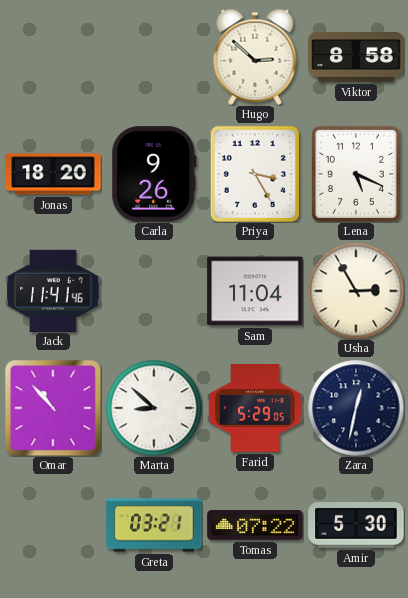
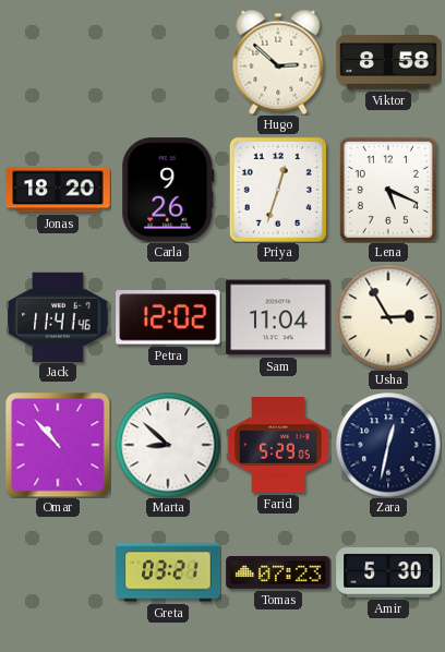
Priya: 3:25 -> 12:33 (278, 190)
Petra: none -> 12:02 (168, 317)
Tomas: 07:22 -> 07:23 (278, 573)
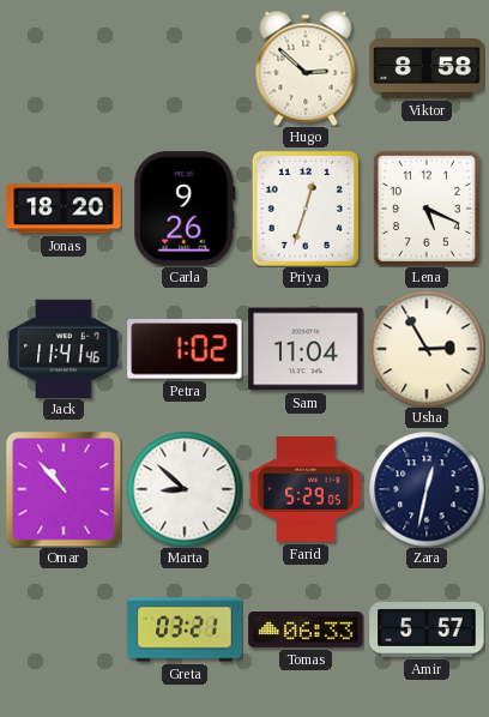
Petra: 12:02 -> 1:02 (185, 349)
Tomas: 07:23 -> 06:33 (306, 631)
Amir: 5:30 -> 5:57 (427, 631)
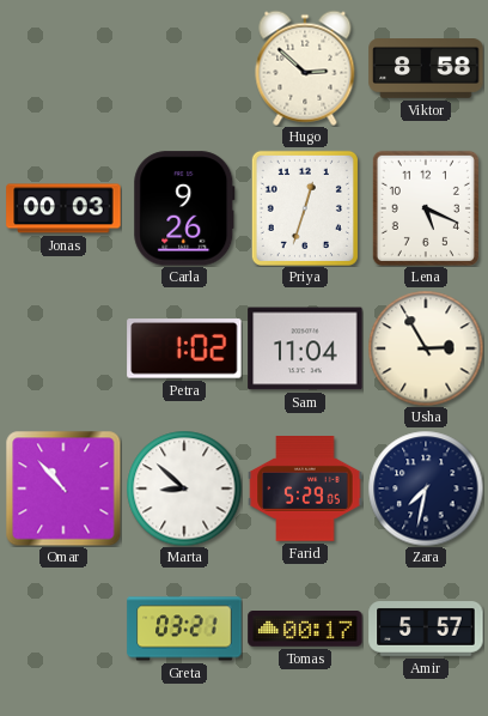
Jonas: 18:20 -> 00:03 (63, 208)
Jack: 11:41 -> none (64, 348)
Zara: 12:32 -> 7:32 (426, 489)
Tomas: 06:33 -> 00:17 (305, 630)
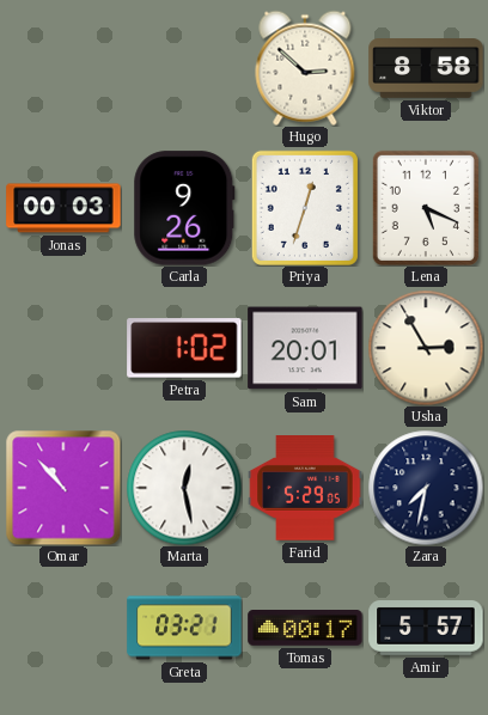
Sam: 11:04 -> 20:01 (305, 348)
Marta: 8:52 -> 12:28 (184, 488)
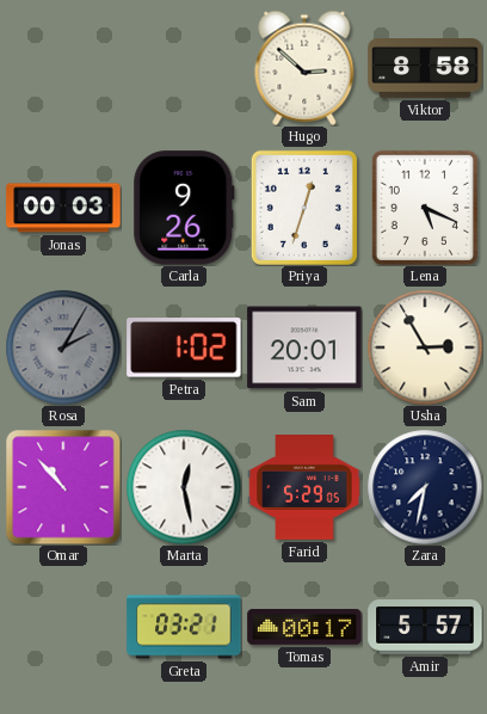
Rosa: none -> 2:05 (63, 347)
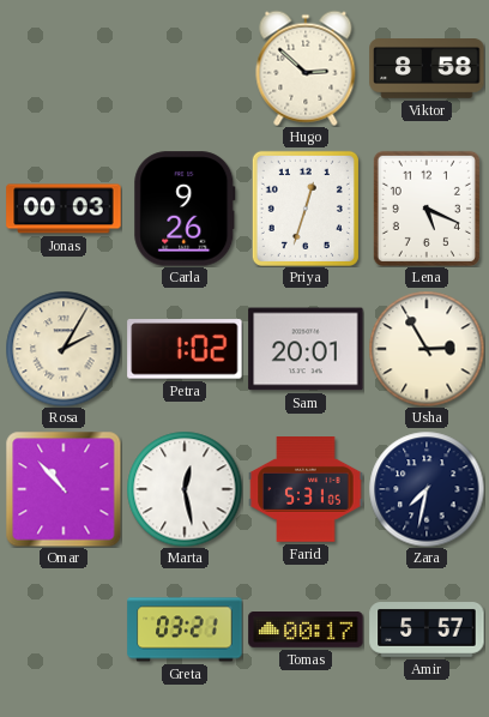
Rosa dial: grey -> cream (64, 349)
Farid: 5:29 -> 5:31 (306, 490)
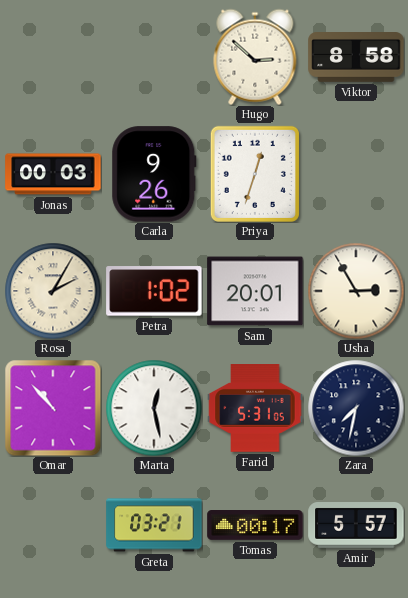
Lena: 5:19 -> none (427, 209)
